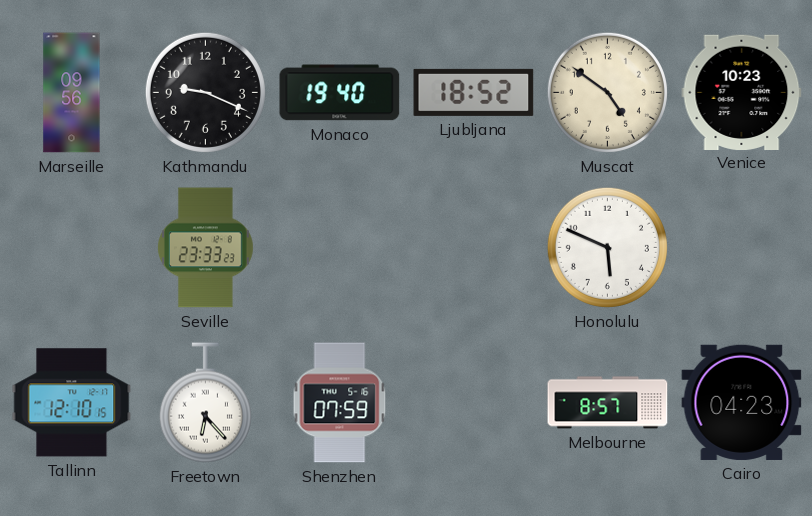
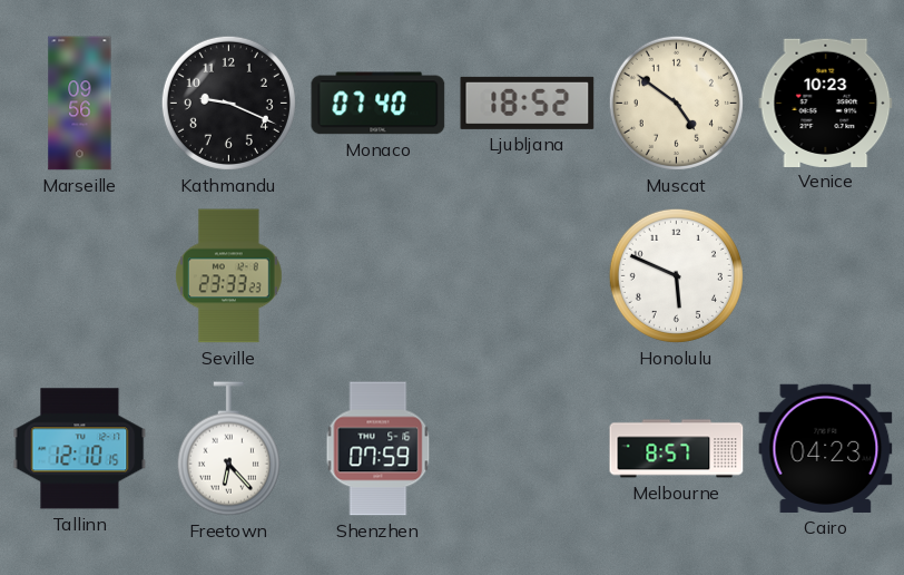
Monaco: 19:40 -> 07:40 (379, 104)
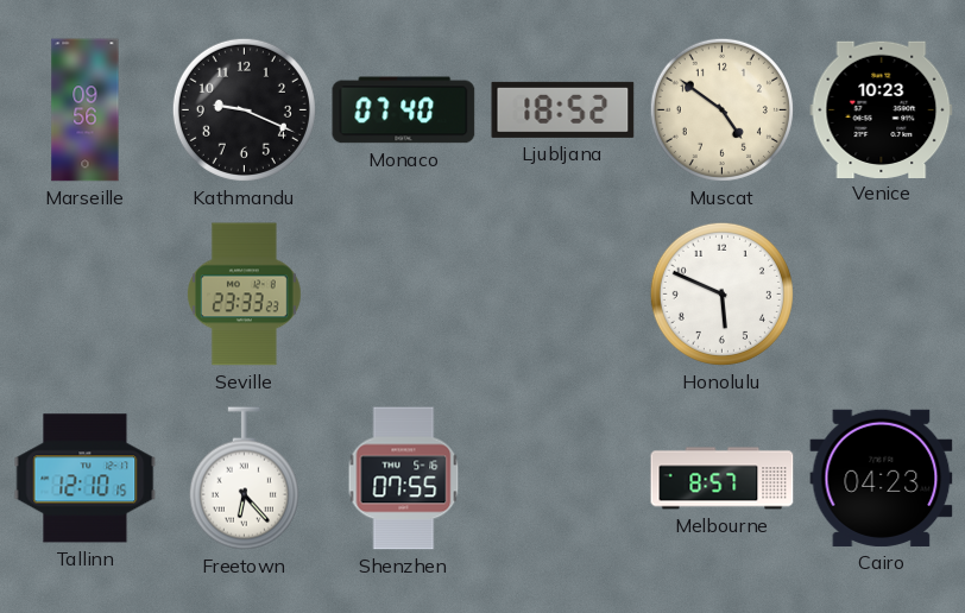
Shenzhen: 07:59 -> 07:55 (404, 479)
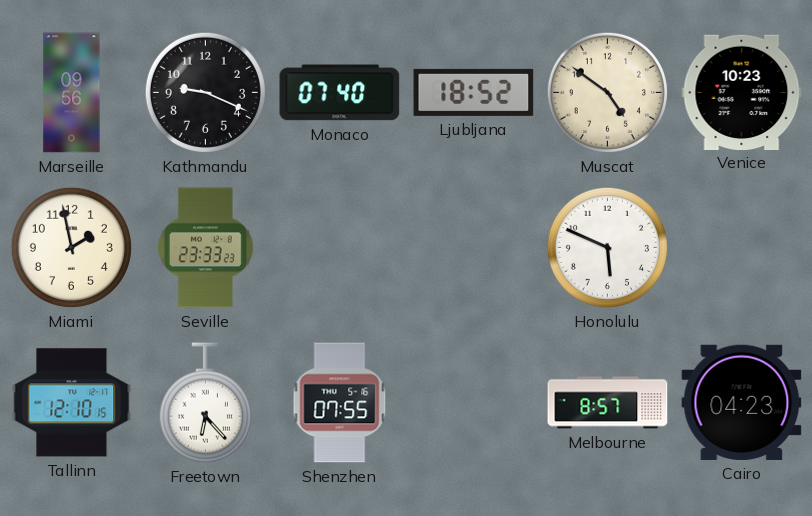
Miami: none -> 1:58 (71, 247)
